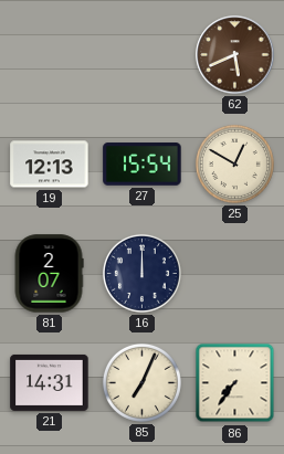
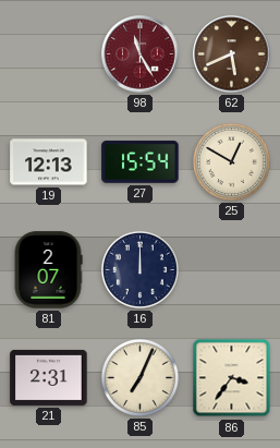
98: none -> 11:25 (141, 55)
21: 14:31 -> 2:31 (49, 377)
86: 7:36 -> 3:36 (232, 378)
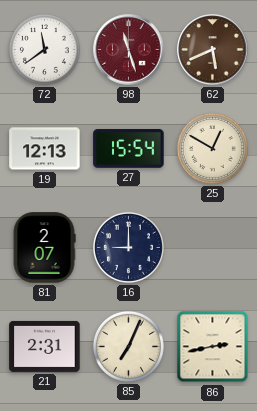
72: none -> 11:39 (44, 49)
98: 11:25 -> 11:27 (129, 50)
16: 12:00 -> 9:00 (128, 247)
86: 3:36 -> 2:43 (213, 347)
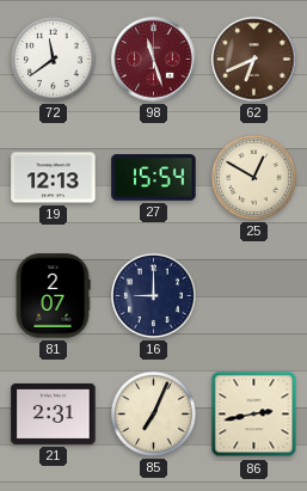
62: 5:41 -> 6:41 (254, 60)
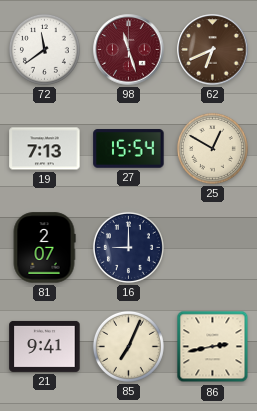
19: 12:13 -> 7:13 (45, 149)
21: 2:31 -> 9:41 (45, 346)
